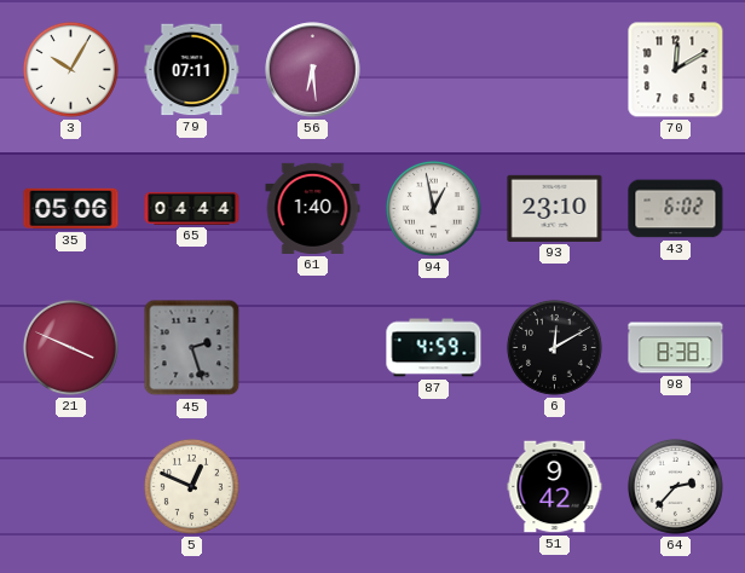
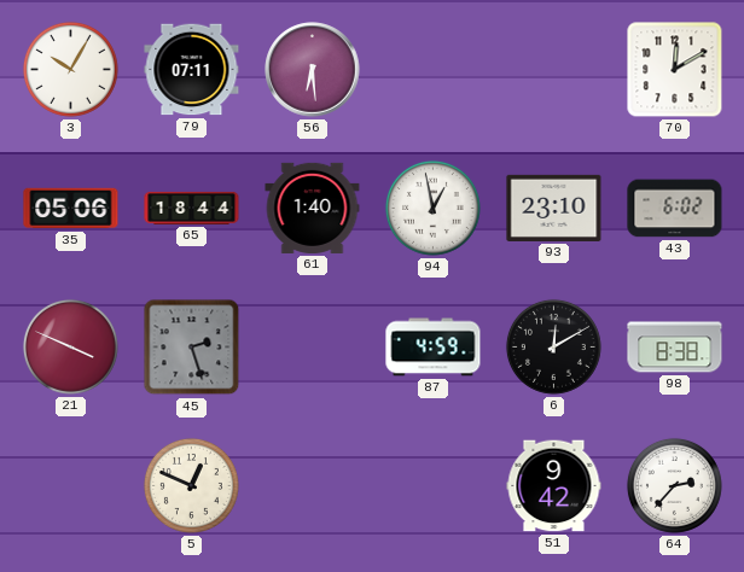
65: 04:44 -> 18:44 (192, 208)
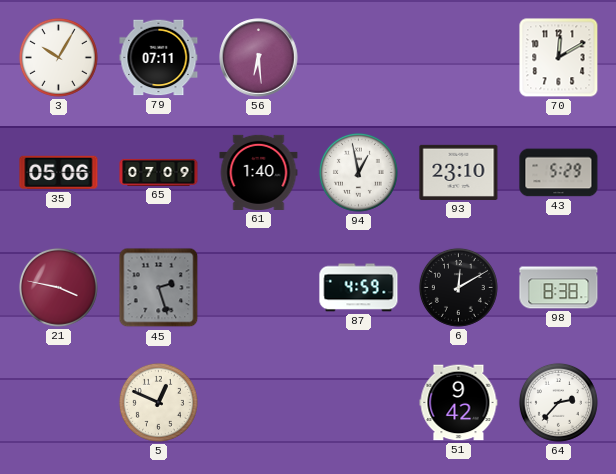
65: 18:44 -> 07:09 (159, 172)
43: 6:02 -> 5:29 (559, 173)
21: 3:49 -> 3:47 (58, 287)
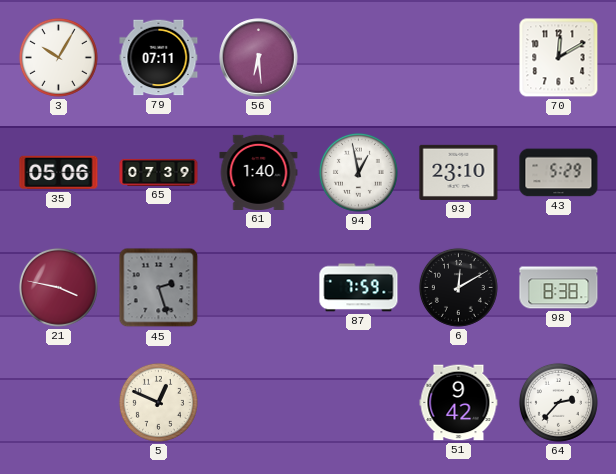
65: 07:09 -> 07:39 (159, 172)
87: 4:59 -> 7:59 (359, 288)
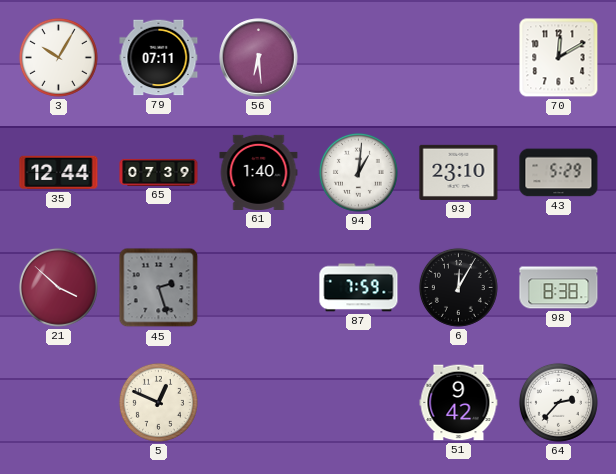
35: 05:06 -> 12:44 (59, 173)
94: 12:58 -> 1:01 (358, 172)
21: 3:47 -> 3:52 (58, 287)
6: 12:10 -> 12:05 (458, 287)
